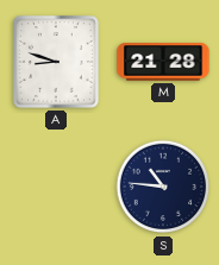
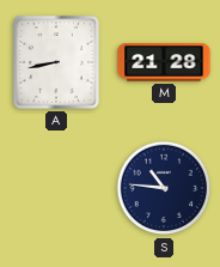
A: 8:48 -> 8:43 (57, 63)
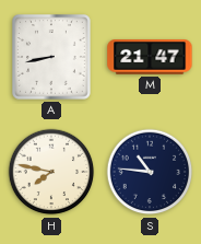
M: 21:28 -> 21:47 (150, 57)
H: none -> 7:47 (51, 172)
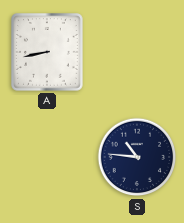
M: 21:47 -> none (150, 57)
H: 7:47 -> none (51, 172)
